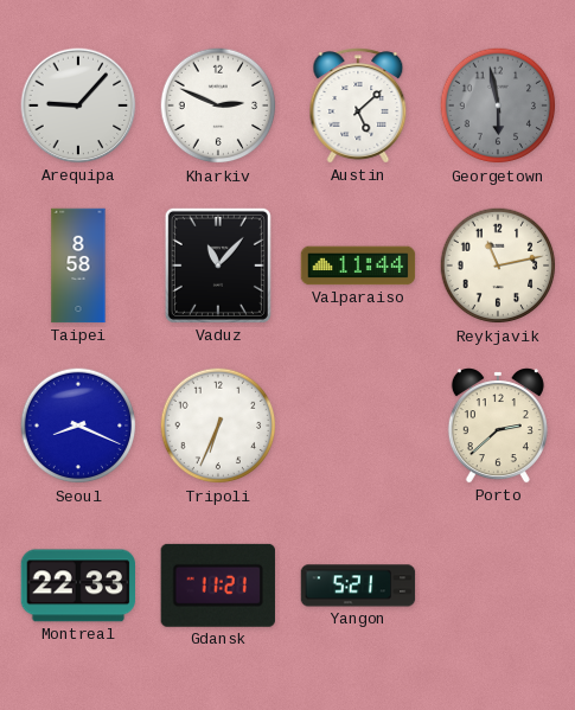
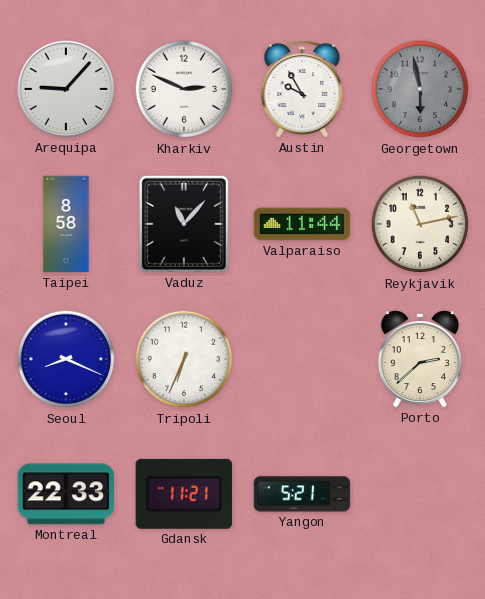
Austin: 5:08 -> 9:55 (302, 89)
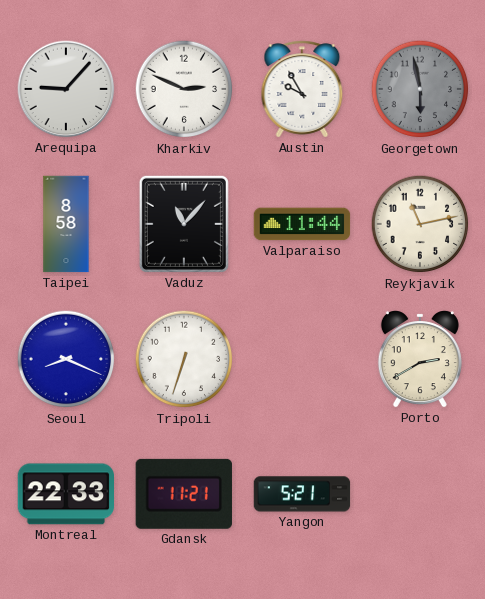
Tripoli: 6:34 -> 6:33 (184, 359)
Porto: 2:38 -> 2:40 (420, 359)
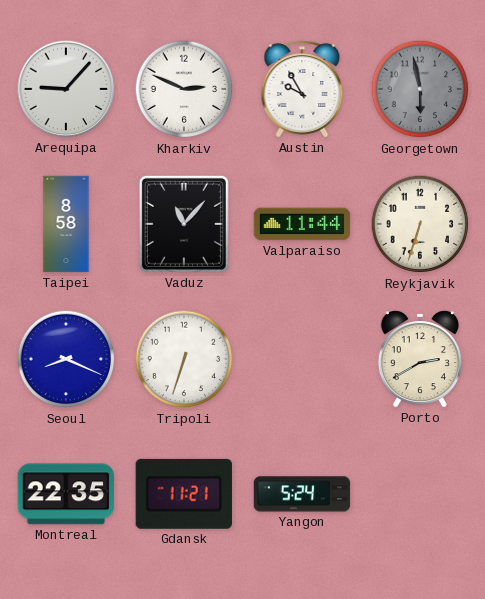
Reykjavik: 11:13 -> 6:33 (420, 224)
Montreal: 22:33 -> 22:35 (65, 494)
Yangon: 5:21 -> 5:24 (302, 494)
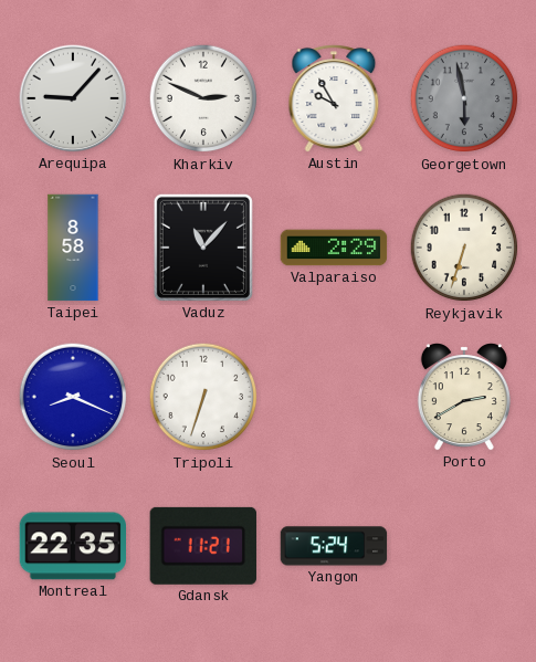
Valparaiso: 11:44 -> 2:29 (334, 248)
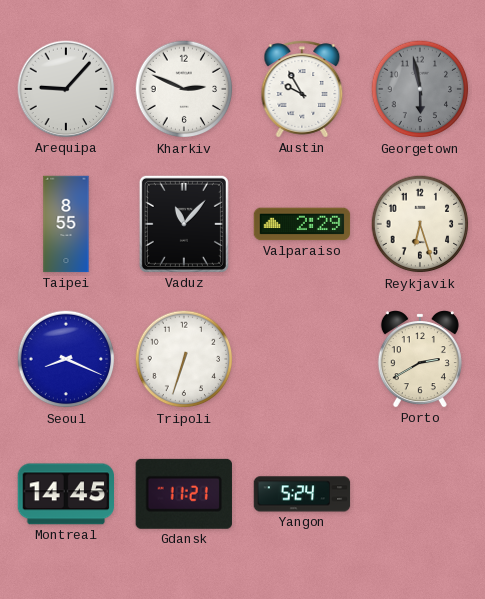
Taipei: 8:58 -> 8:55 (66, 224)
Reykjavik: 6:33 -> 6:27 (420, 224)
Montreal: 22:35 -> 14:45 (65, 494)
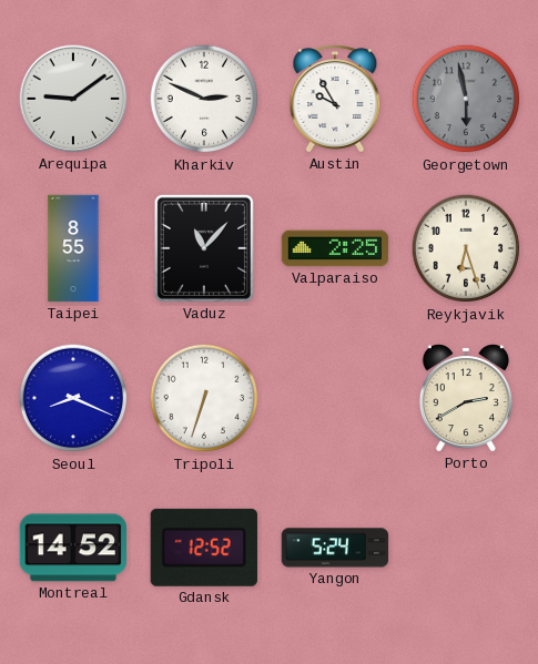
Arequipa: 9:07 -> 9:09 (73, 99)
Valparaiso: 2:29 -> 2:25 (335, 248)
Montreal: 14:45 -> 14:52 (72, 548)
Gdansk: 11:21 -> 12:52 (204, 548)
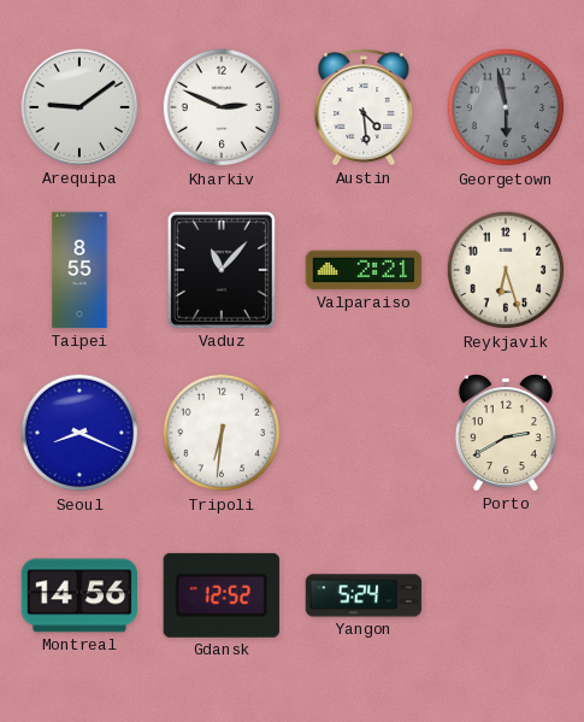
Austin: 9:55 -> 4:29 (364, 107)
Valparaiso: 2:25 -> 2:21 (364, 270)
Tripoli: 6:33 -> 6:31 (222, 433)
Montreal: 14:52 -> 14:56 (78, 595)
